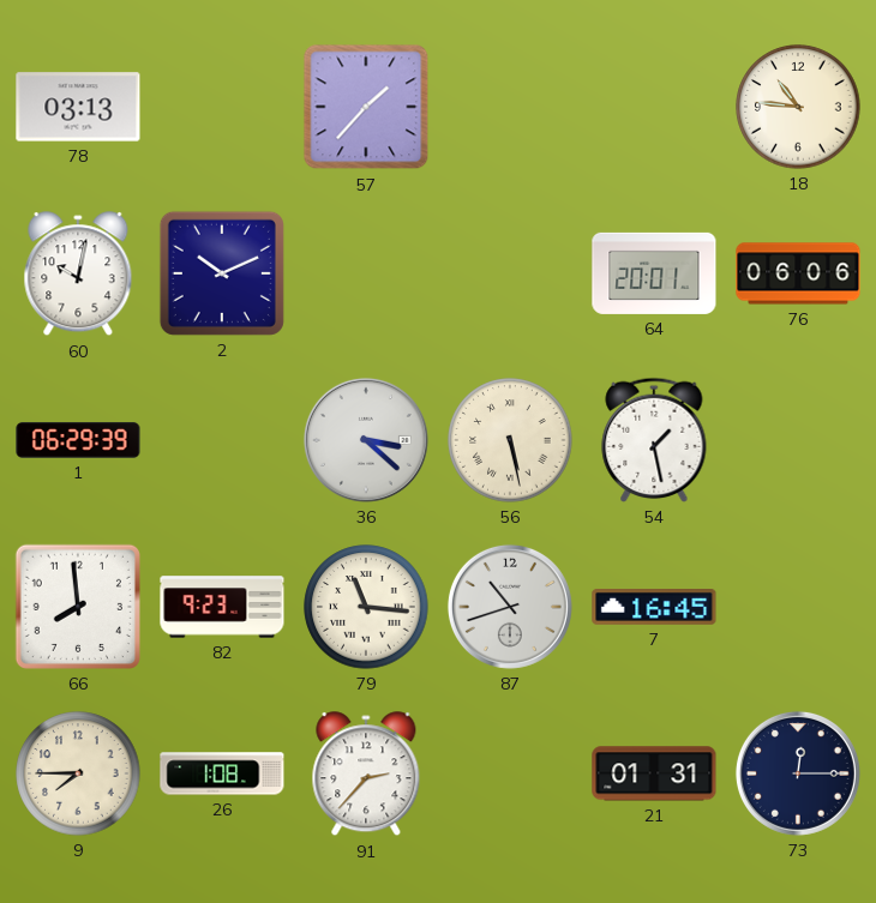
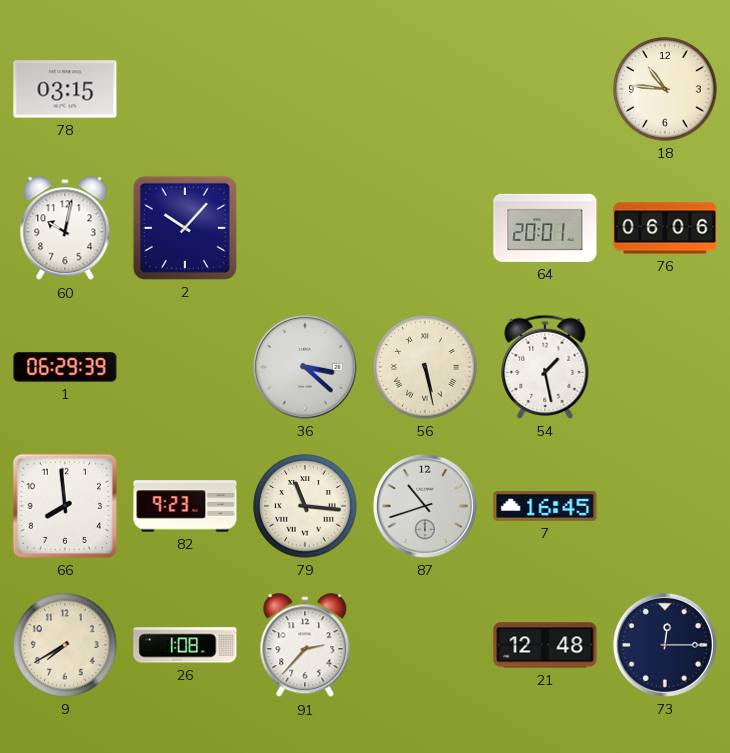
78: 03:13 -> 03:15 (65, 89)
57: 1:37 -> none (366, 107)
2: 10:11 -> 10:07 (185, 228)
9: 7:45 -> 7:40 (65, 645)
21: 01:31 -> 12:48 (545, 645)
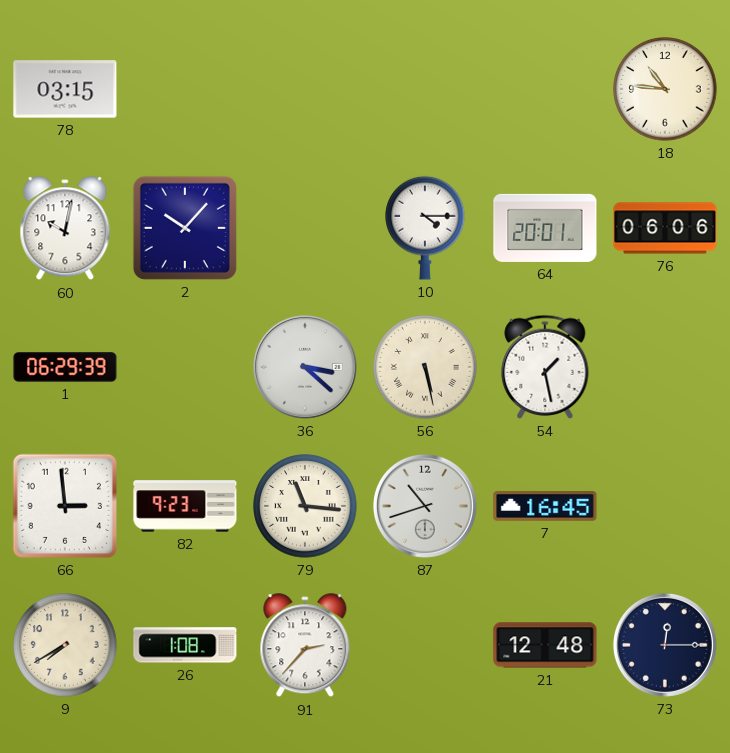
10: none -> 4:15 (425, 228)
66: 7:59 -> 2:59 (65, 506)
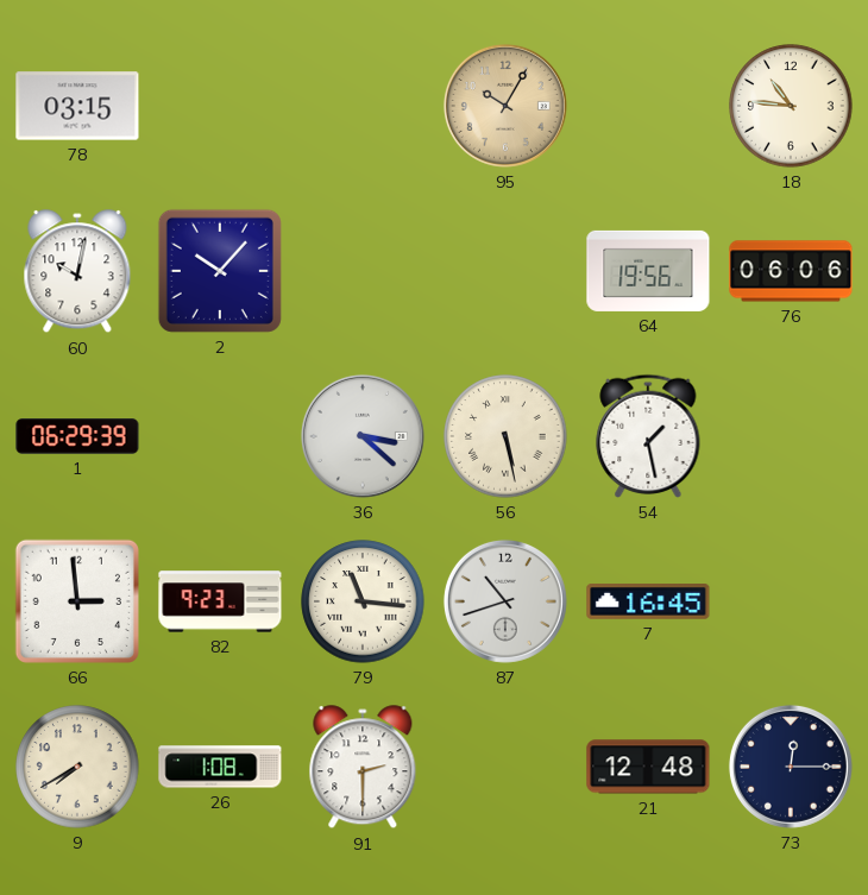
95: none -> 10:05 (505, 106)
10: 4:15 -> none (425, 228)
64: 20:01 -> 19:56 (648, 271)
91: 2:37 -> 2:30 (363, 768)
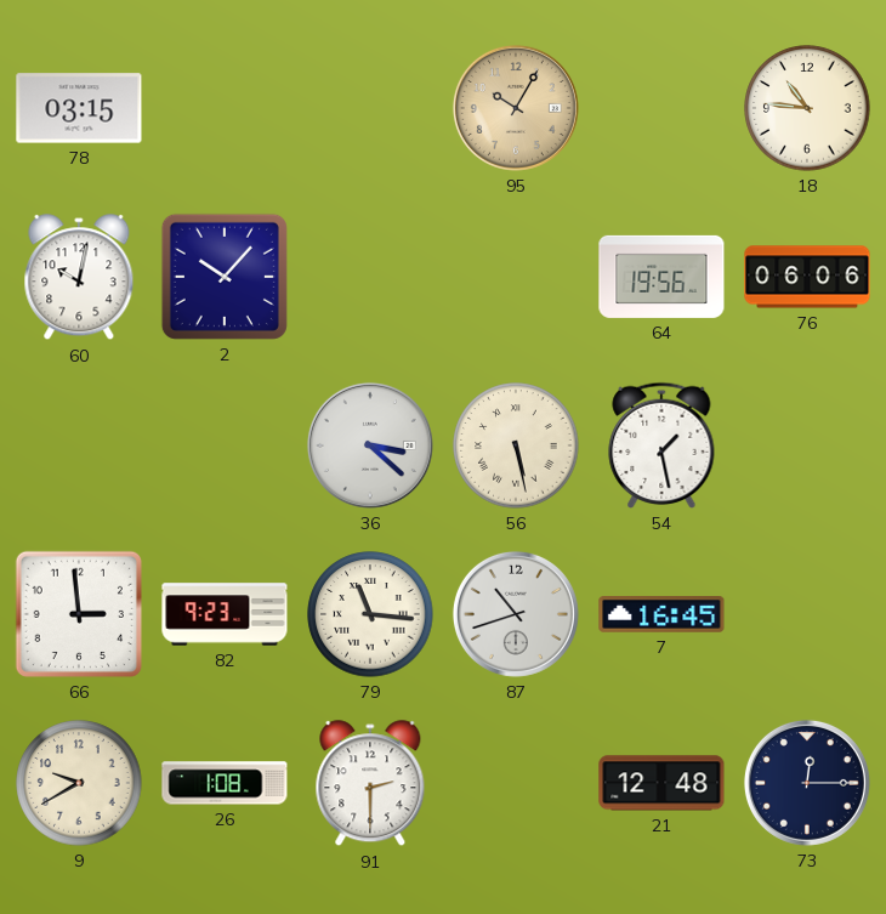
1: 06:29 -> none (77, 436)
9: 7:40 -> 9:40 (79, 783)
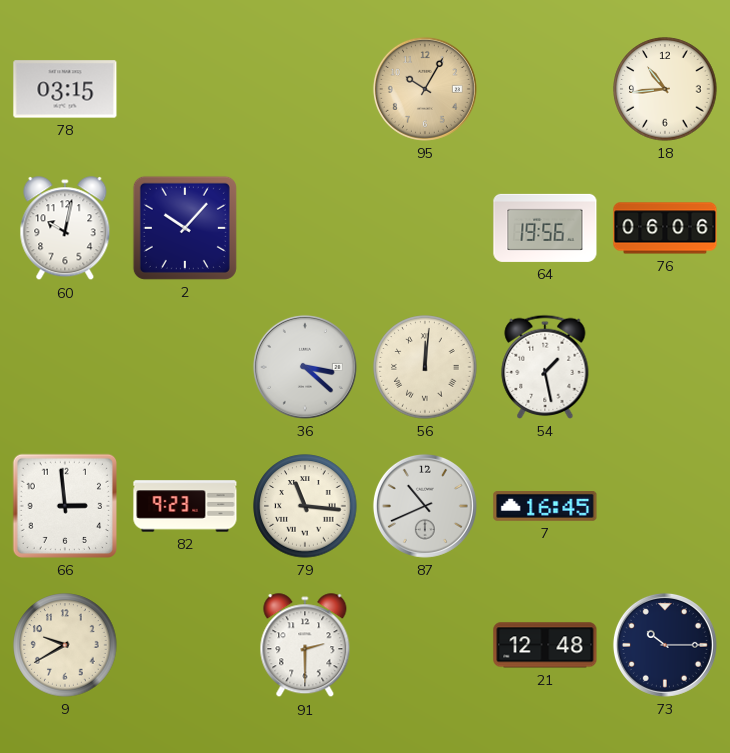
18: 10:46 -> 10:44 (665, 89)
56: 5:28 -> 12:01 (425, 367)
87: 10:42 -> 10:41 (425, 506)
26: 1:08 -> none (225, 783)
73: 12:15 -> 10:15 (665, 645)
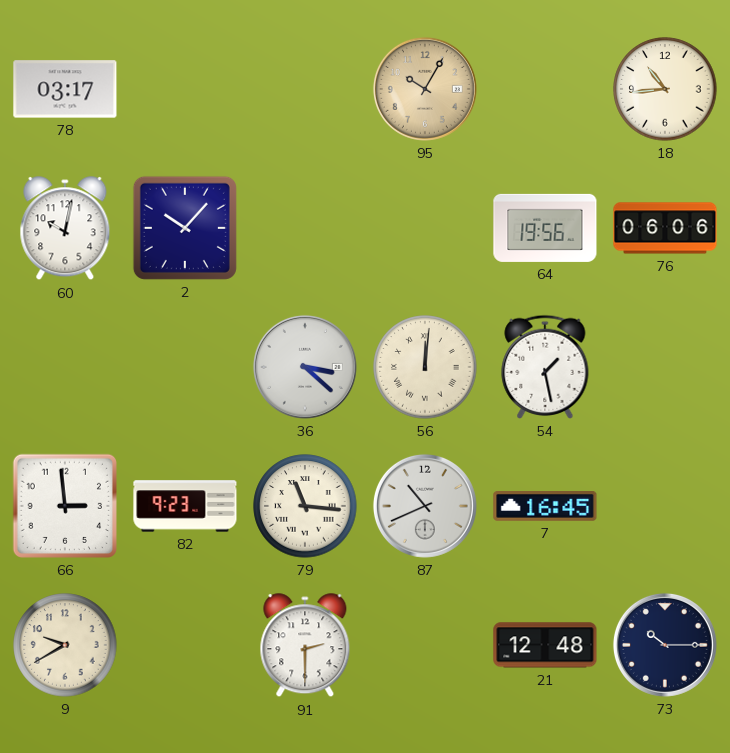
78: 03:15 -> 03:17 (65, 89)
